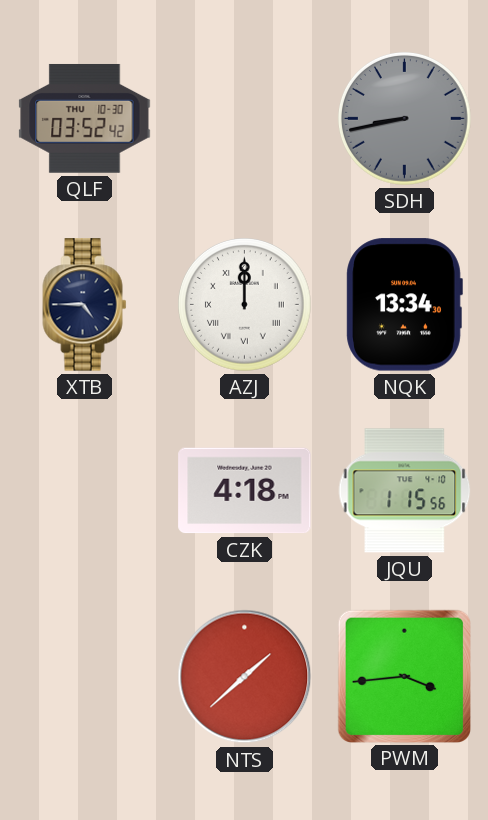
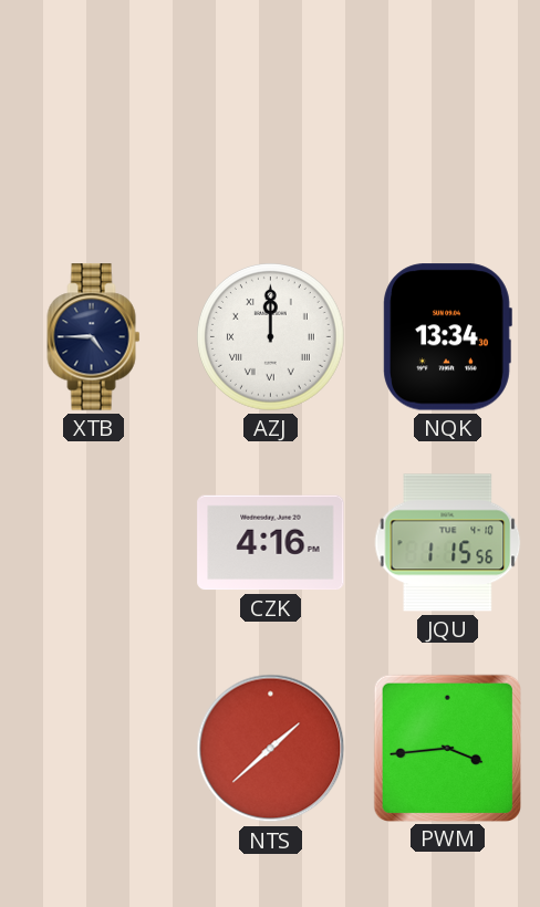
QLF: 03:52 -> none (85, 118)
SDH: 8:43 -> none (404, 119)
CZK: 4:18 -> 4:16 (271, 543)
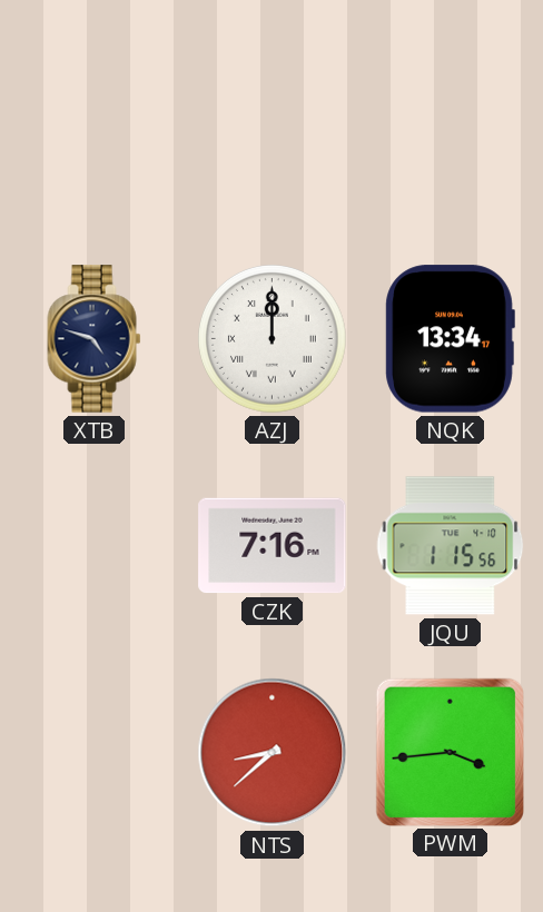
XTB: 4:45 -> 4:48 (95, 339)
NQK: 13:34:30 -> 13:34:17 (450, 339)
CZK: 4:16 -> 7:16 (273, 546)
NTS: 1:38 -> 8:38 (273, 753)
